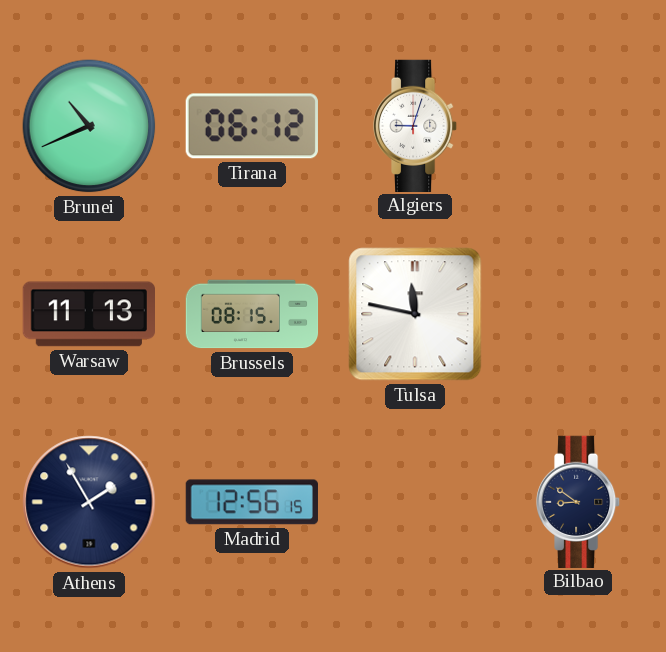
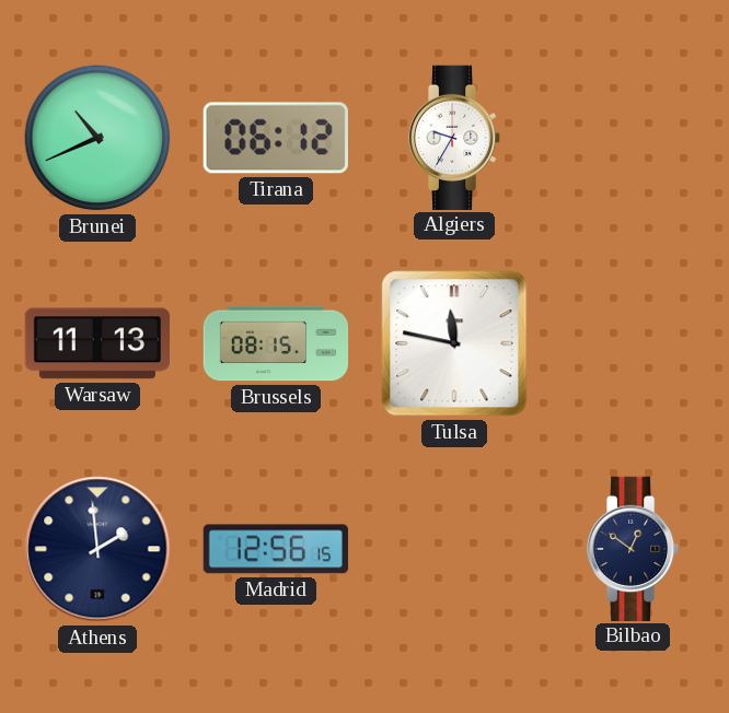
Algiers: 9:03 -> 9:35 (454, 137)
Athens: 1:55 -> 1:59 (97, 549)
Bilbao: 8:51 -> 12:51 (633, 548)
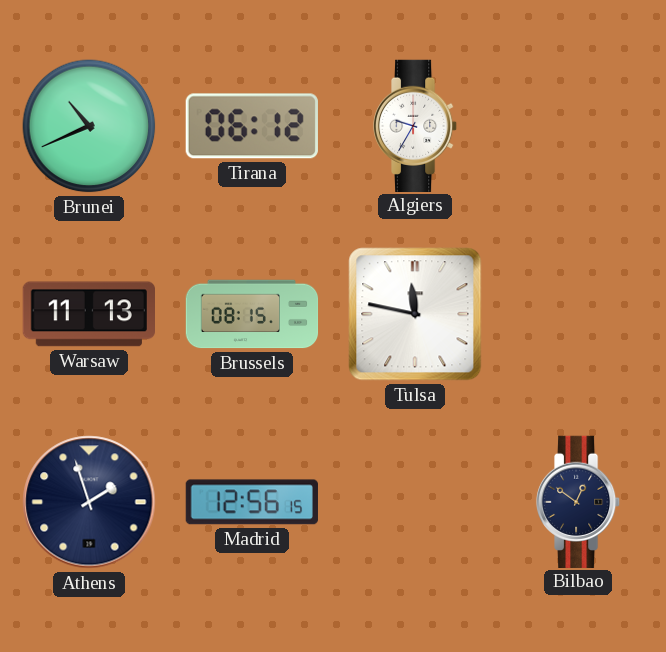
Athens: 1:59 -> 1:57 (89, 502)
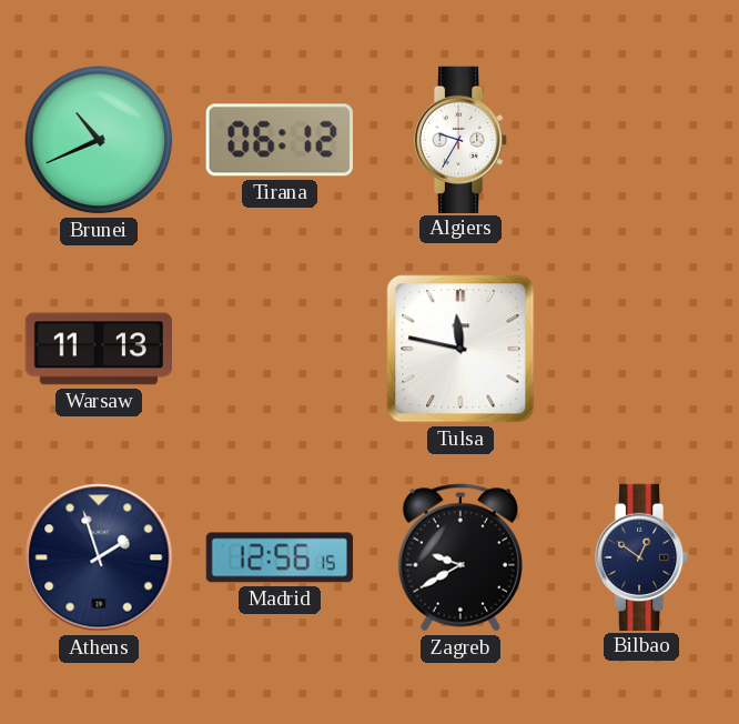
Brussels: 08:15 -> none (252, 314)
Zagreb: none -> 9:40 (459, 557)
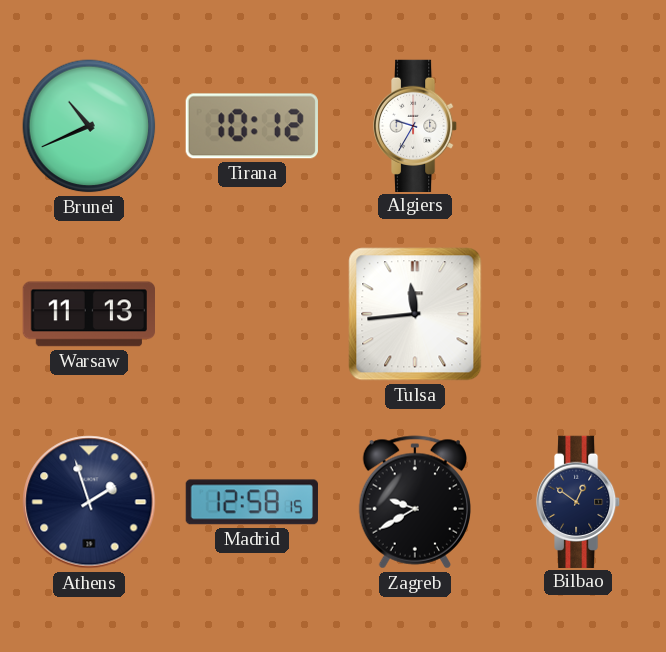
Tirana: 06:12 -> 10:12 (252, 126)
Tulsa: 11:47 -> 11:44 (415, 314)
Madrid: 12:56 -> 12:58 (252, 502)
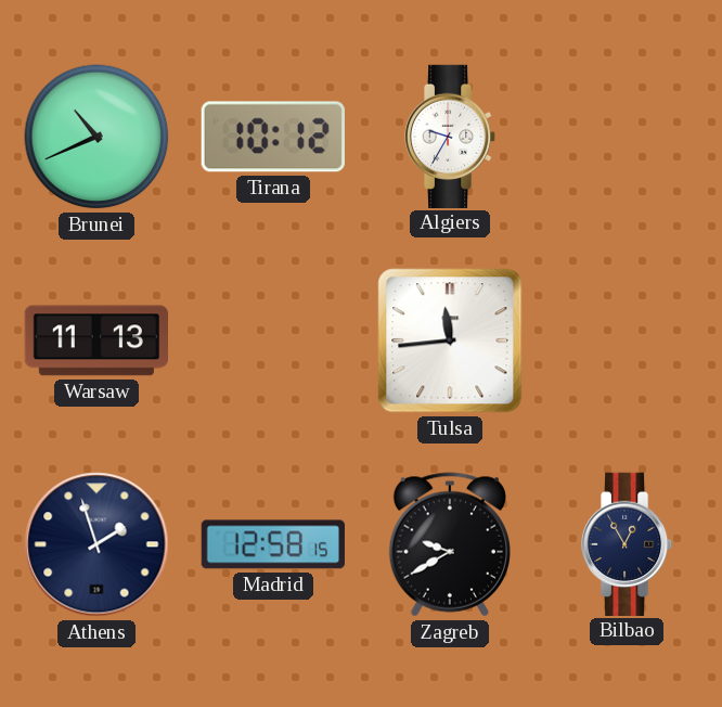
Bilbao: 12:51 -> 12:55 (627, 543)
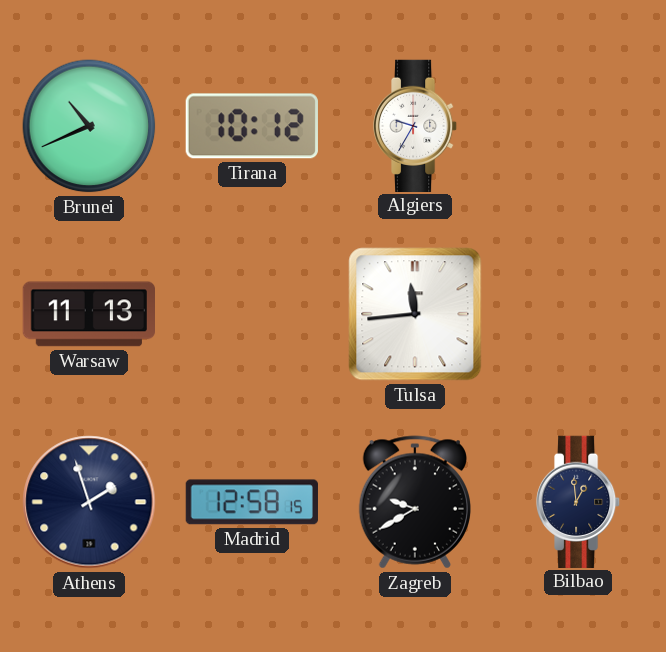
Bilbao: 12:55 -> 12:59 (578, 501)
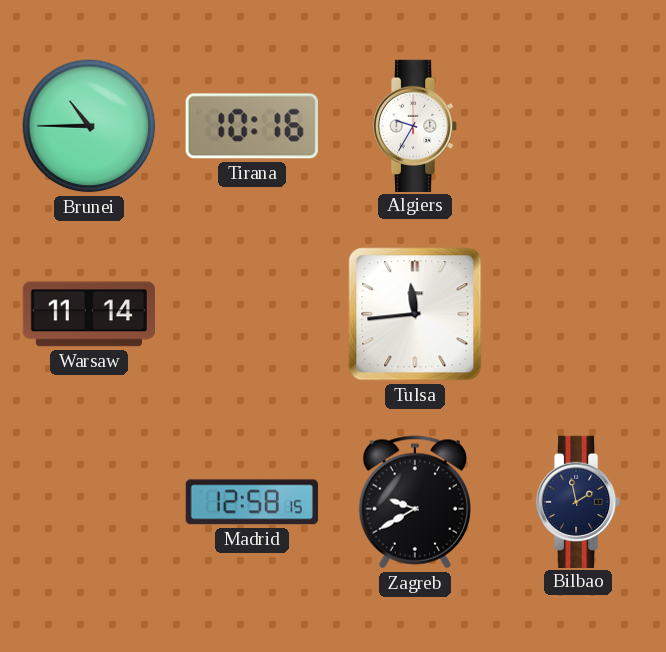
Brunei: 10:41 -> 10:45 (89, 126)
Tirana: 10:12 -> 10:16 (252, 126)
Warsaw: 11:13 -> 11:14 (88, 314)
Athens: 1:57 -> none (89, 502)
Bilbao: 12:59 -> 1:58 (578, 501)
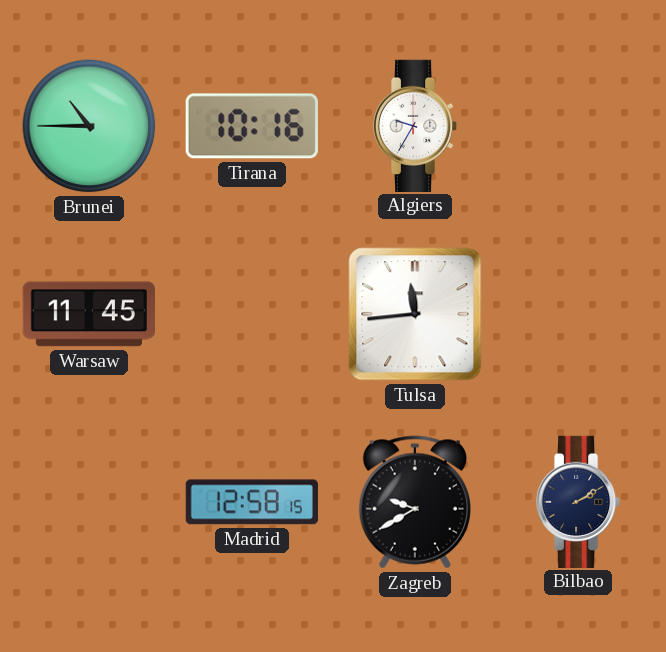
Warsaw: 11:14 -> 11:45 (88, 314)
Bilbao: 1:58 -> 2:10 (578, 501)
